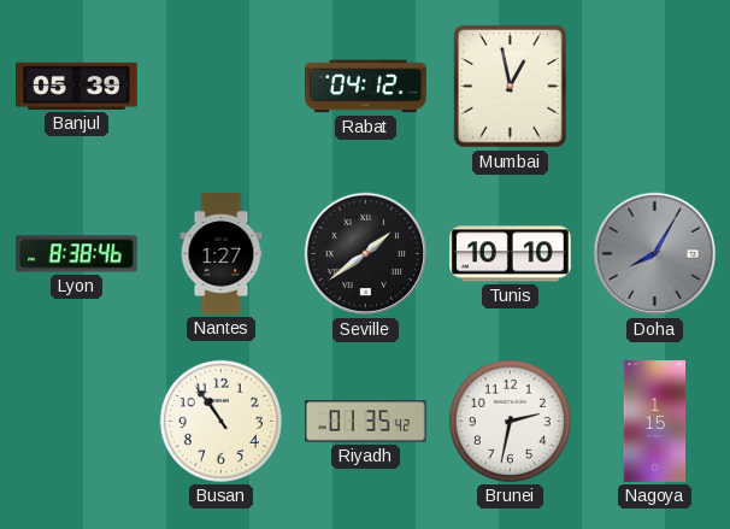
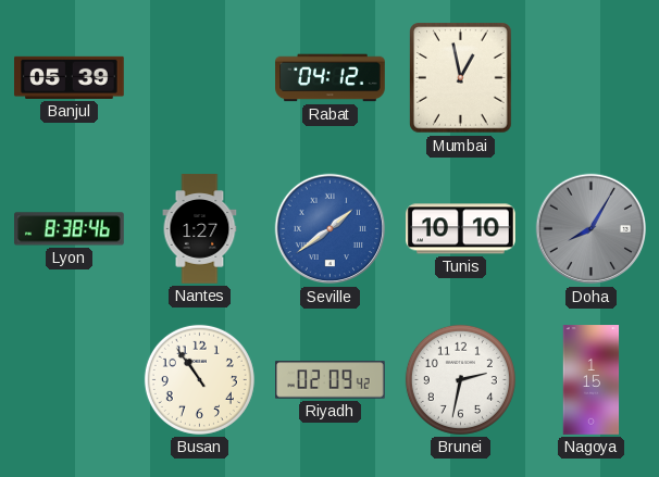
Seville dial: black -> blue (331, 229)
Riyadh: 01:35 -> 02:09 (331, 380)
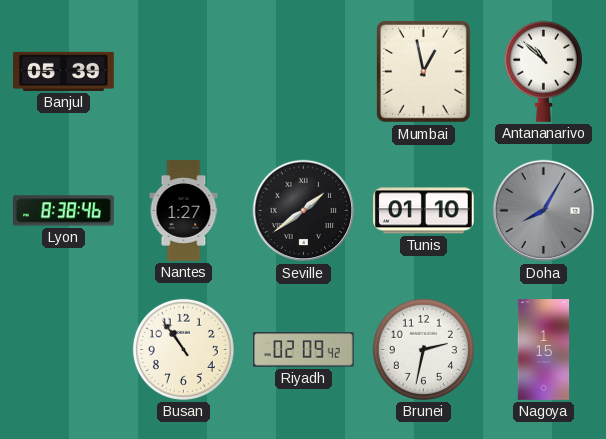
Rabat: 04:12 -> none (331, 78)
Antananarivo: none -> 10:52 (543, 71)
Seville dial: blue -> black (304, 211)
Tunis: 10:10 -> 01:10 (424, 211)
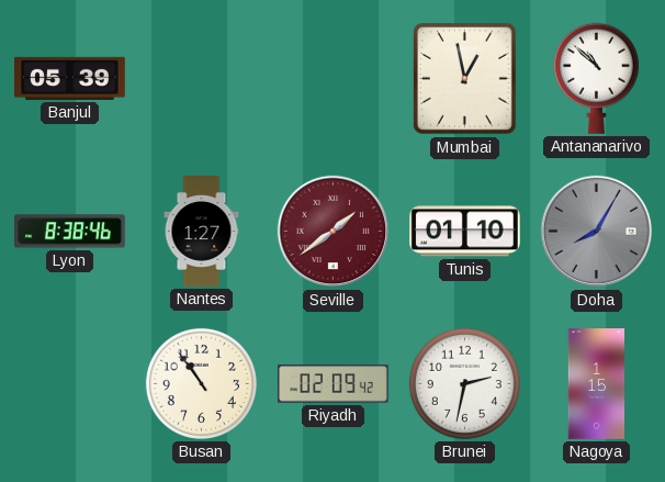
Seville dial: black -> burgundy (334, 232)
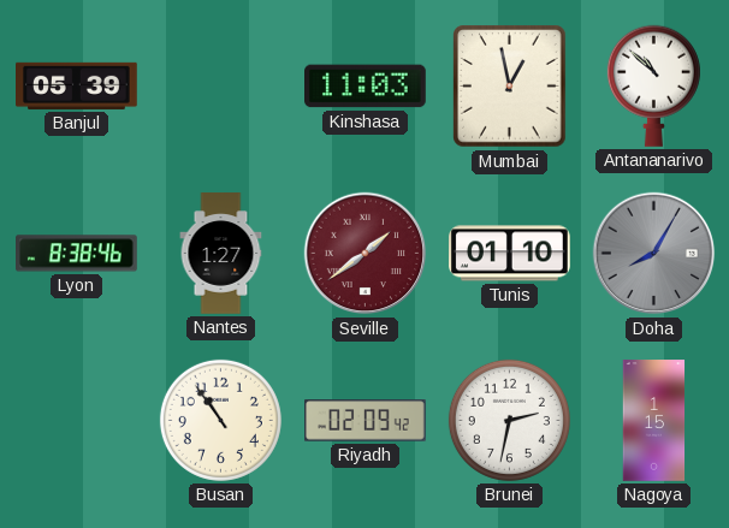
Kinshasa: none -> 11:03 (366, 87)
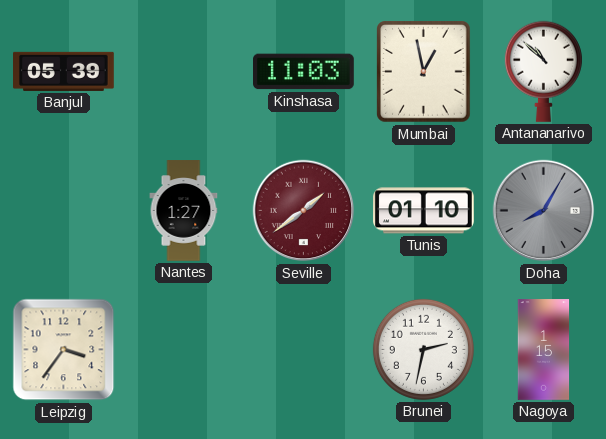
Lyon: 8:38 -> none (77, 254)
Leipzig: none -> 3:36 (64, 350)
Busan: 10:54 -> none (220, 420)
Riyadh: 02:09 -> none (366, 421)
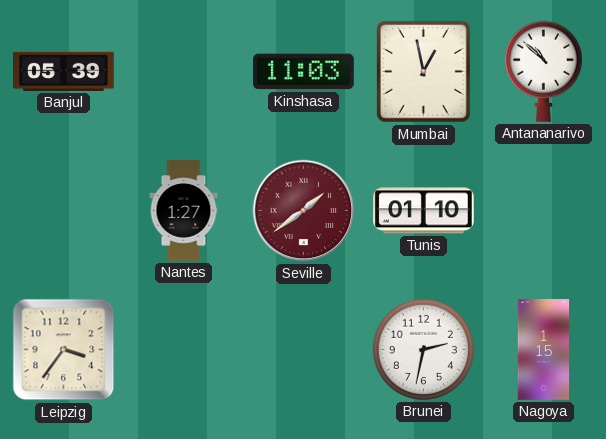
Doha: 8:05 -> none (544, 211)
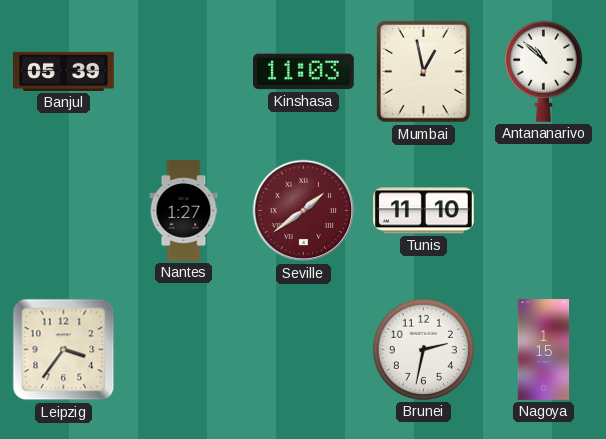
Tunis: 01:10 -> 11:10 (424, 211)
